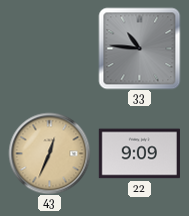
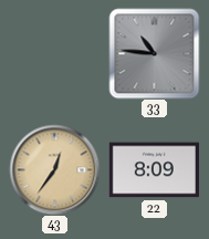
43: 12:34 -> 12:36 (54, 169)
22: 9:09 -> 8:09 (154, 170)
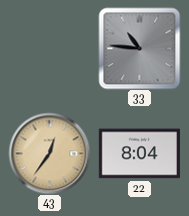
22: 8:09 -> 8:04 (139, 154)
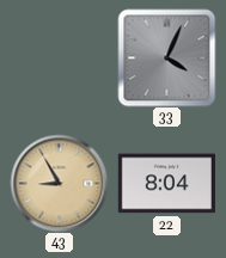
33: 10:46 -> 4:04 (166, 57)
43: 12:36 -> 8:55 (59, 183)
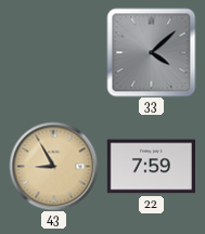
33: 4:04 -> 4:08 (151, 52)
22: 8:04 -> 7:59 (151, 167)
